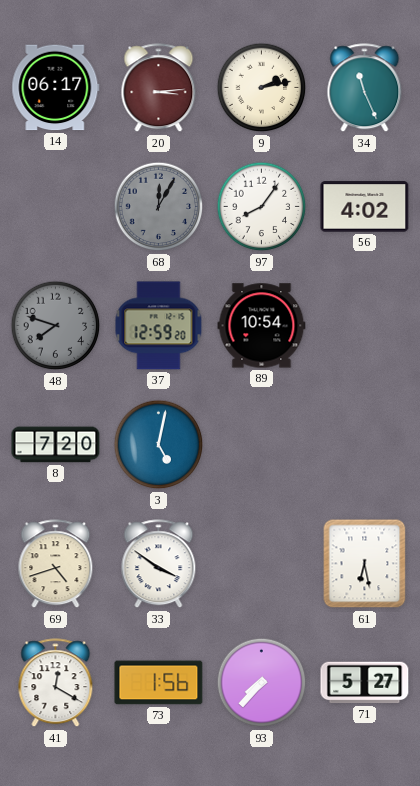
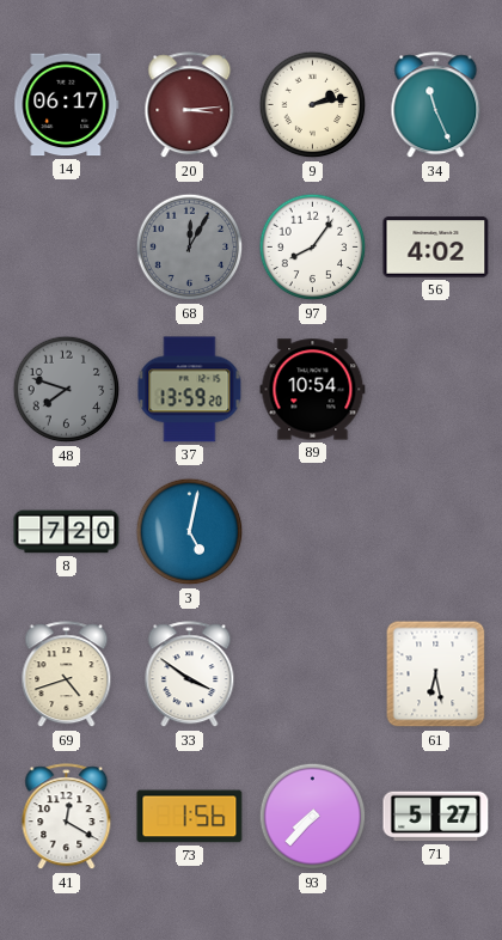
37: 12:59 -> 13:59 (190, 390)
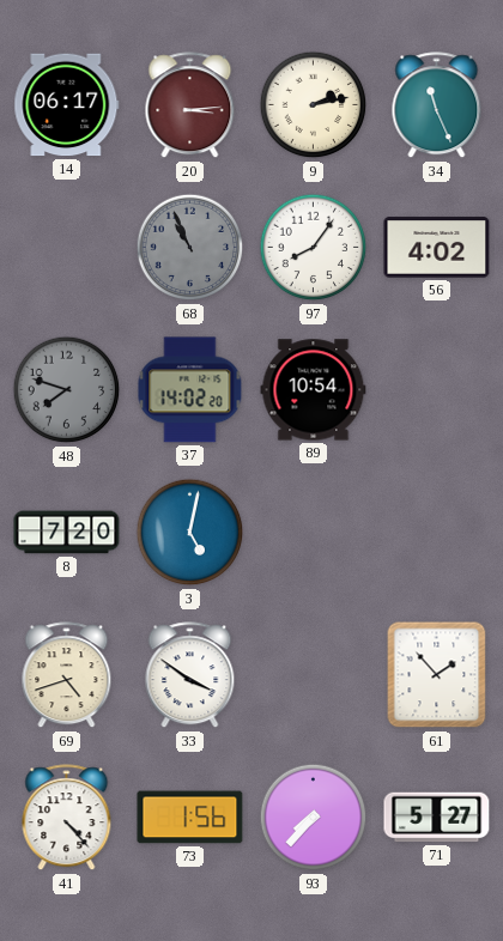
68: 12:05 -> 10:56 (190, 248)
37: 13:59 -> 14:02 (190, 390)
61: 6:28 -> 1:53 (437, 675)
41: 12:20 -> 4:23 (67, 818)
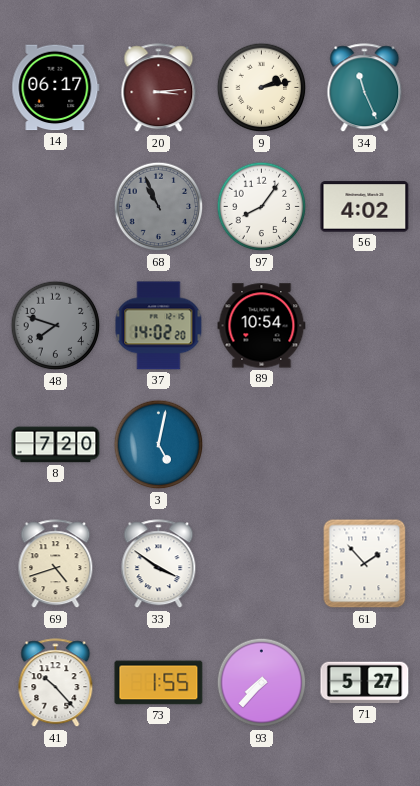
41: 4:23 -> 10:23 (56, 683)
73: 1:56 -> 1:55 (159, 683)
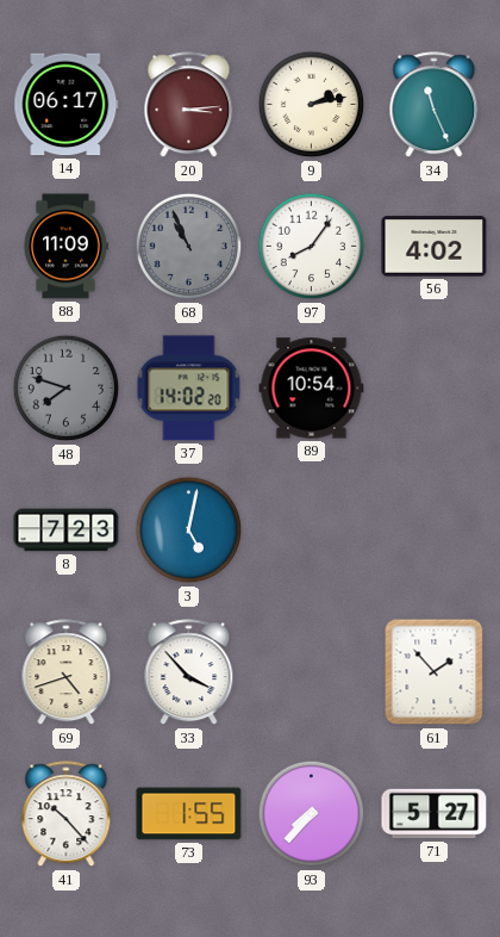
88: none -> 11:09 (65, 247)
8: 7:20 -> 7:23 (67, 530)
33: 3:51 -> 3:53 (189, 672)
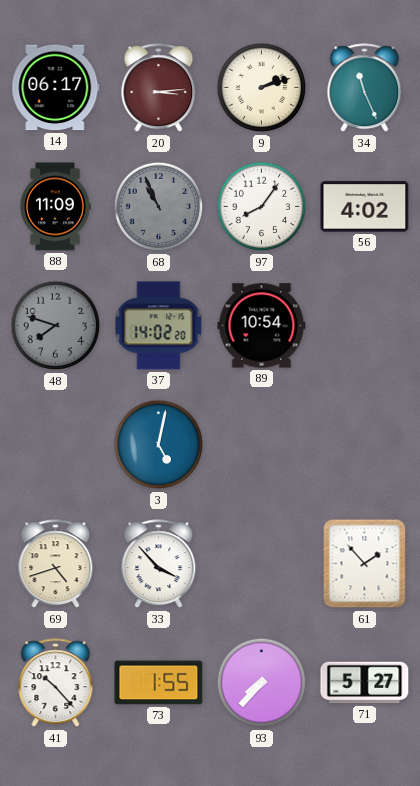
9: 2:13 -> 2:12 (262, 88)
8: 7:23 -> none (67, 530)
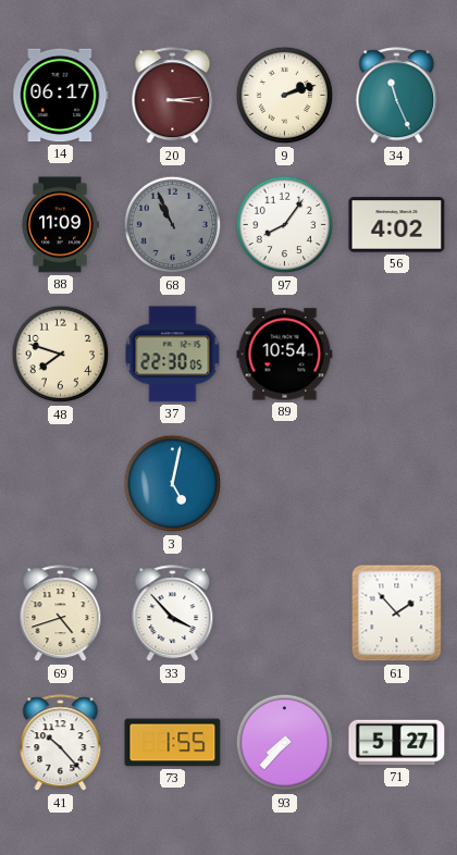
48 dial: grey -> cream (61, 355)
37: 14:02 -> 22:30 (173, 355)
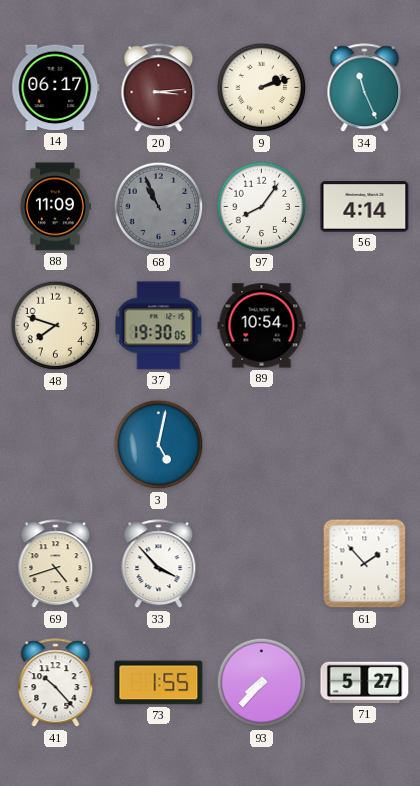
56: 4:02 -> 4:14 (365, 207)
37: 22:30 -> 19:30 (159, 326)
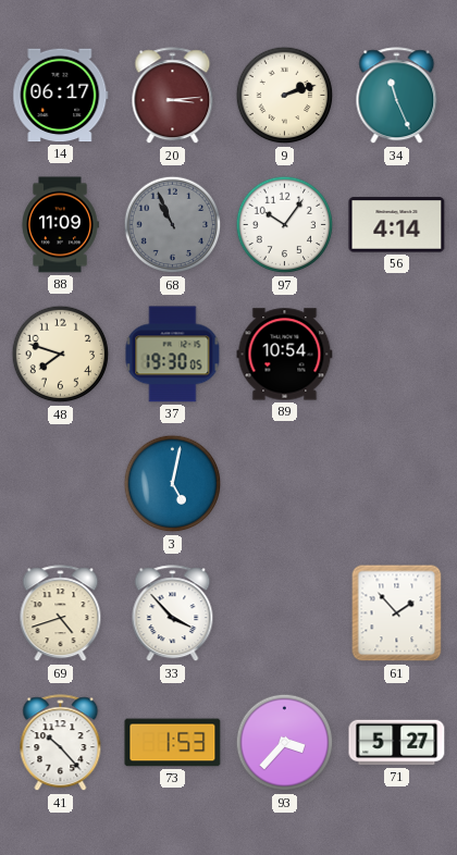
97: 8:06 -> 10:06 (285, 225)
73: 1:55 -> 1:53 (173, 743)
93: 7:37 -> 3:37 (285, 743)
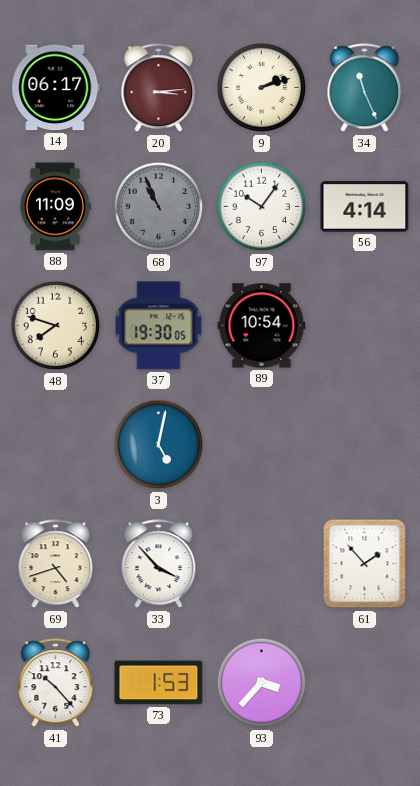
71: 5:27 -> none (397, 743)
